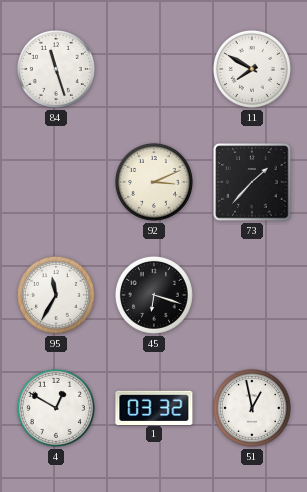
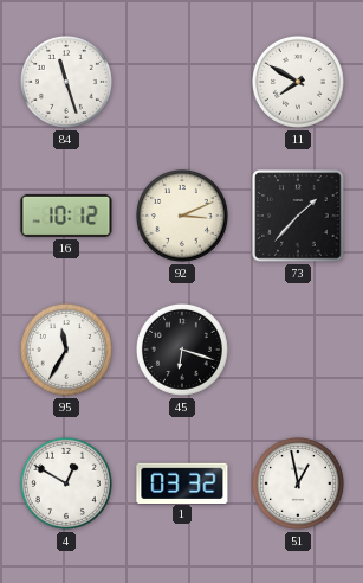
16: none -> 10:12 (66, 216)
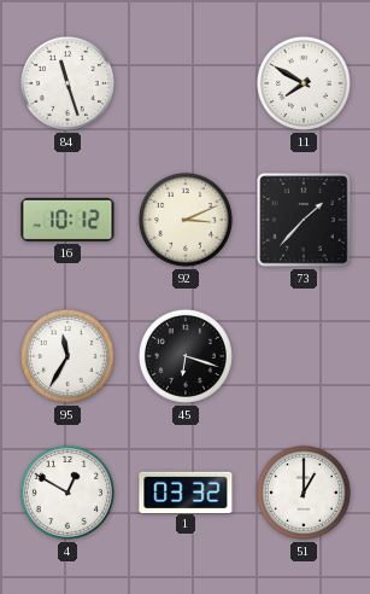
51: 12:58 -> 1:00 (304, 493)
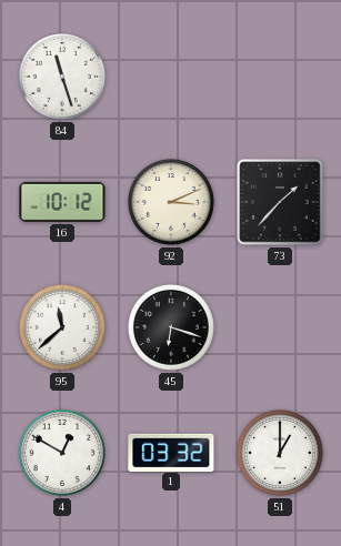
11: 7:50 -> none (304, 83)
95: 11:35 -> 11:38 (62, 327)
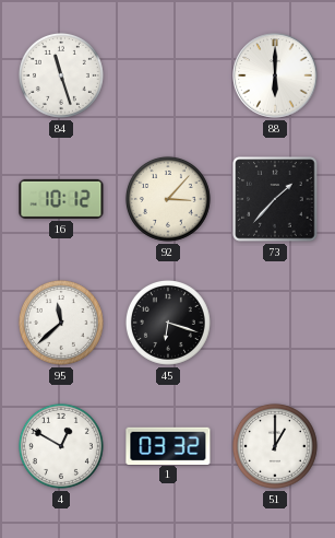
88: none -> 6:00 (275, 75)
92: 3:11 -> 3:07 (168, 199)
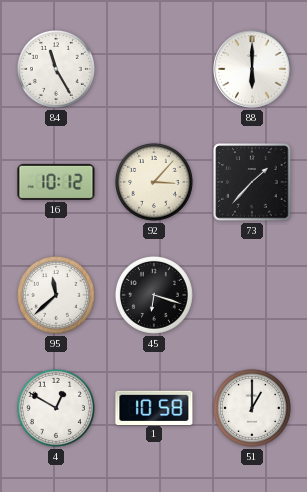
84: 11:27 -> 11:25 (56, 69)
1: 03:32 -> 10:58 (154, 407)
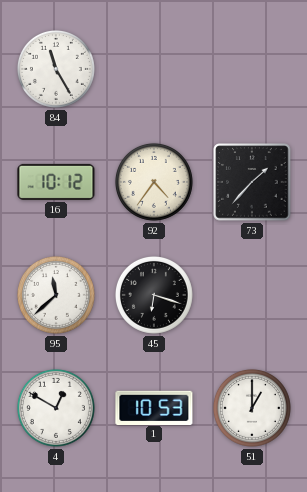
88: 6:00 -> none (252, 69)
92: 3:07 -> 4:36 (154, 182)
1: 10:58 -> 10:53 (154, 407)
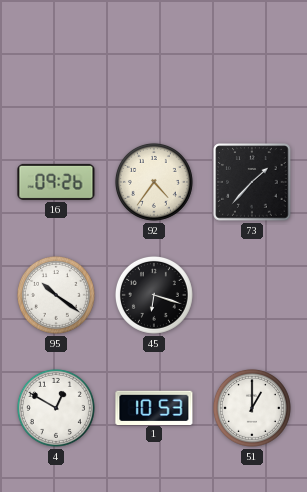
84: 11:25 -> none (56, 69)
16: 10:12 -> 09:26 (56, 182)
95: 11:38 -> 10:21 (56, 295)
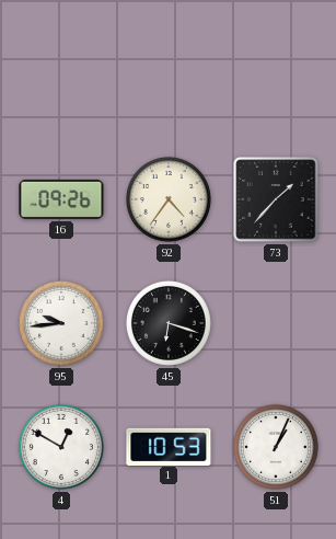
95: 10:21 -> 9:44 (61, 323)
51: 1:00 -> 1:04 (276, 447)
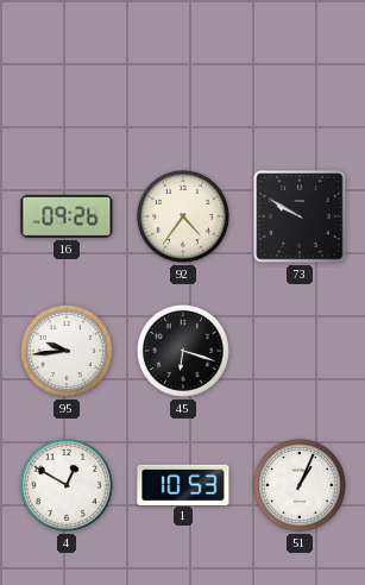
73: 1:37 -> 9:50 (300, 216)
